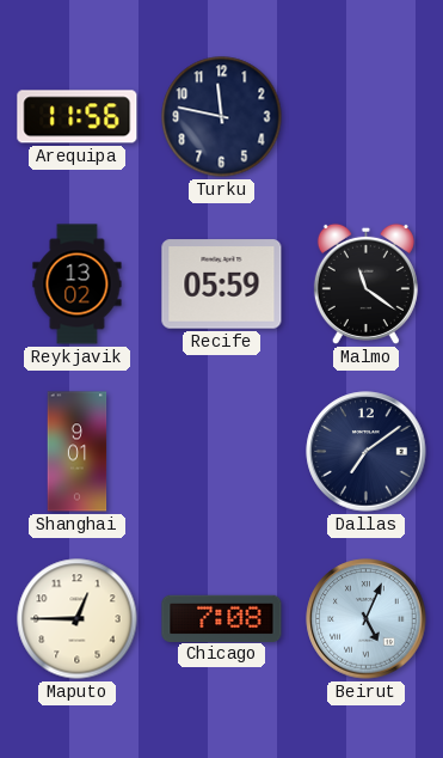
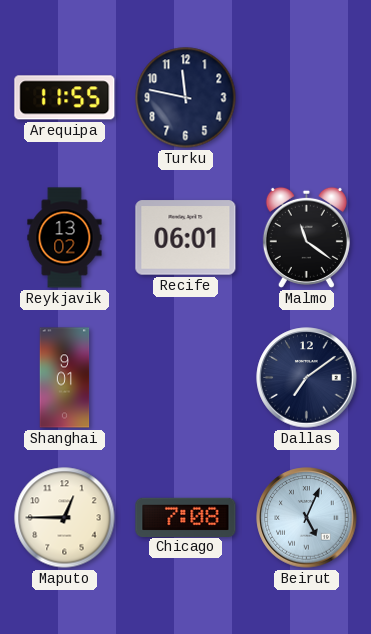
Arequipa: 11:56 -> 11:55 (65, 98)
Recife: 05:59 -> 06:01 (186, 238)
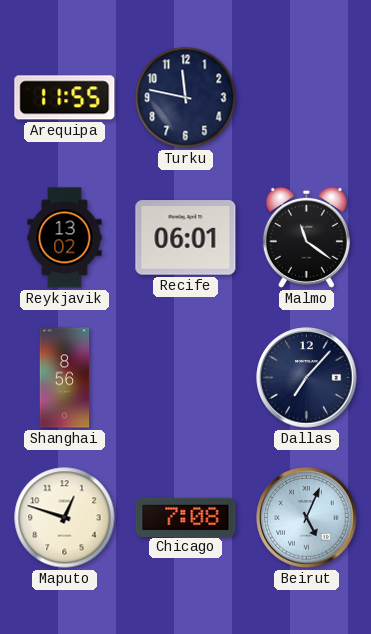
Shanghai: 9:01 -> 8:56 (65, 378)
Dallas: 7:09 -> 7:07 (307, 378)
Maputo: 12:45 -> 12:48 (65, 518)
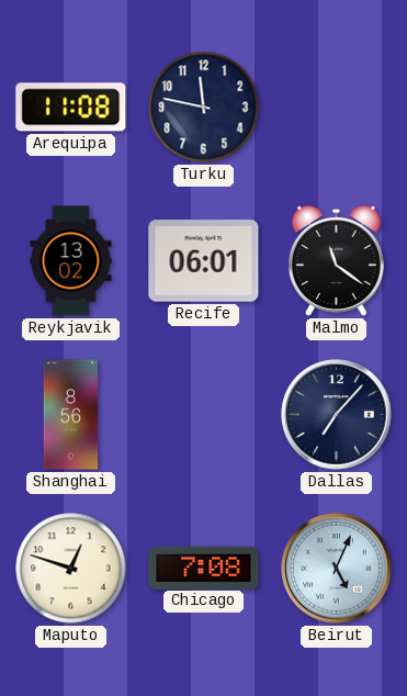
Arequipa: 11:55 -> 11:08 (71, 108)
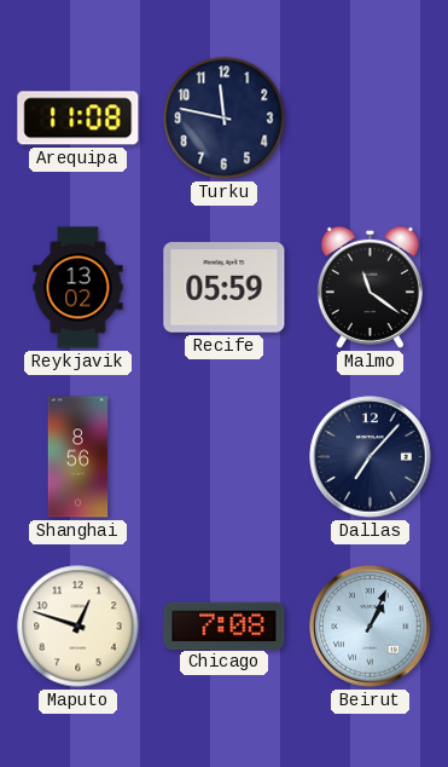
Recife: 06:01 -> 05:59 (225, 288)
Beirut: 5:04 -> 1:04 (371, 627)
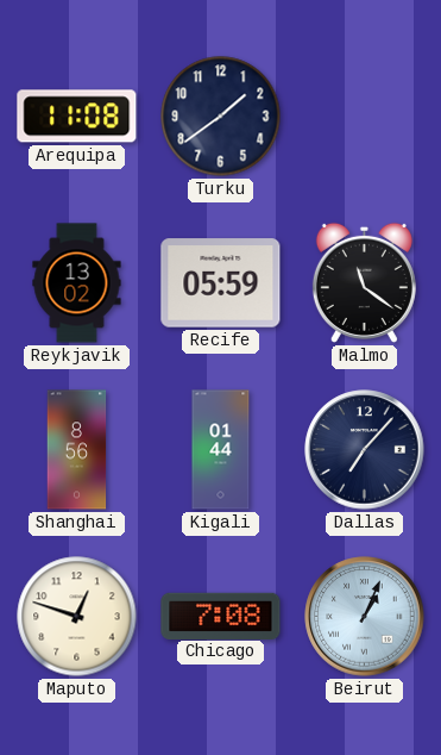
Turku: 11:47 -> 1:39 (221, 117)
Kigali: none -> 01:44 (221, 450)
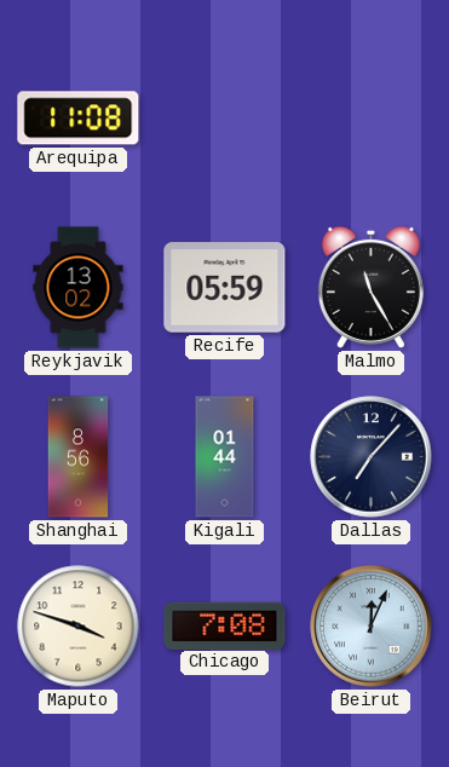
Turku: 1:39 -> none (221, 117)
Malmo: 11:21 -> 11:25 (370, 287)
Maputo: 12:48 -> 3:48 (79, 627)
Beirut: 1:04 -> 12:04 (372, 627)
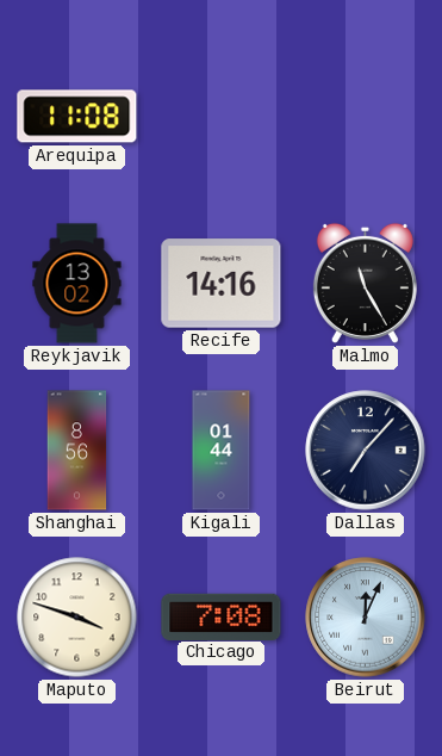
Recife: 05:59 -> 14:16 (222, 284)
